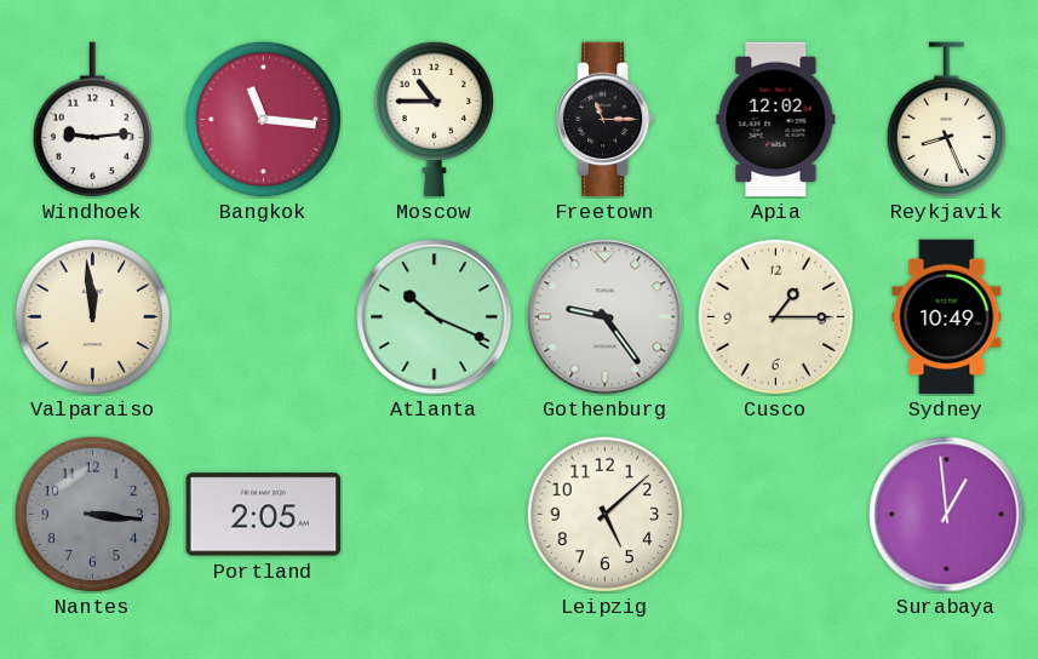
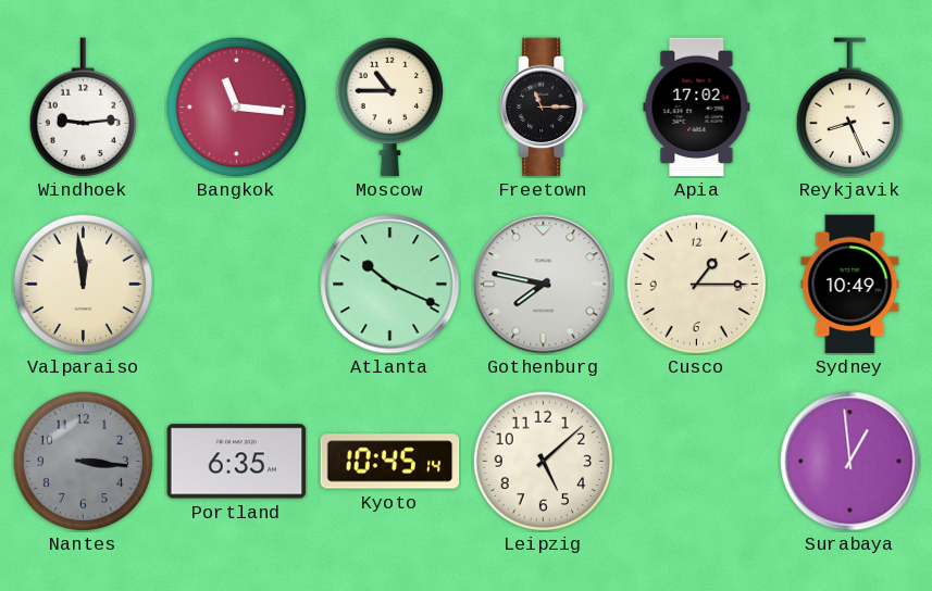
Apia: 12:02 -> 17:02 (697, 108)
Gothenburg: 9:24 -> 7:47 (544, 285)
Portland: 2:05 -> 6:35 (237, 462)
Kyoto: none -> 10:45 (390, 462)
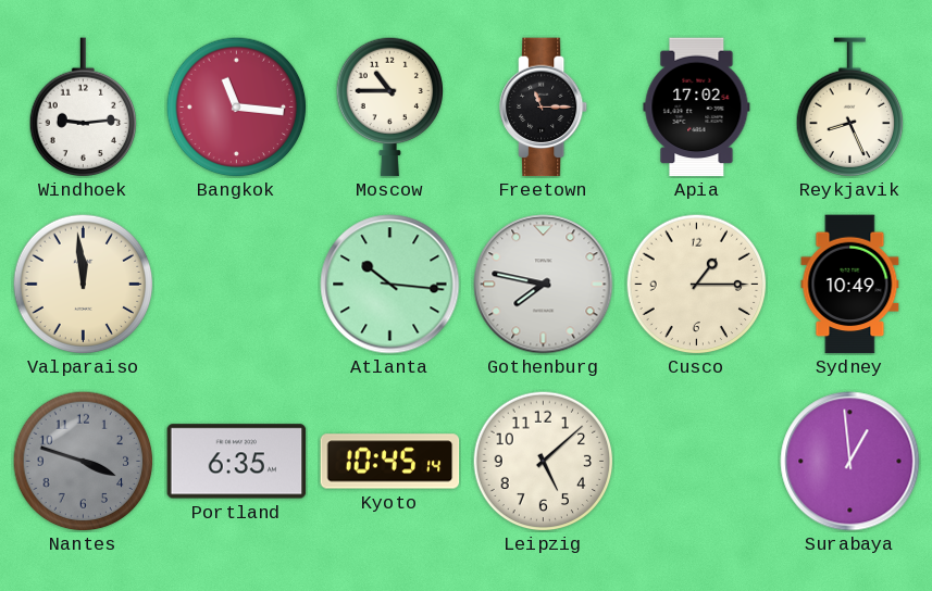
Atlanta: 10:19 -> 10:16 (390, 285)
Nantes: 3:16 -> 3:48 (83, 461)
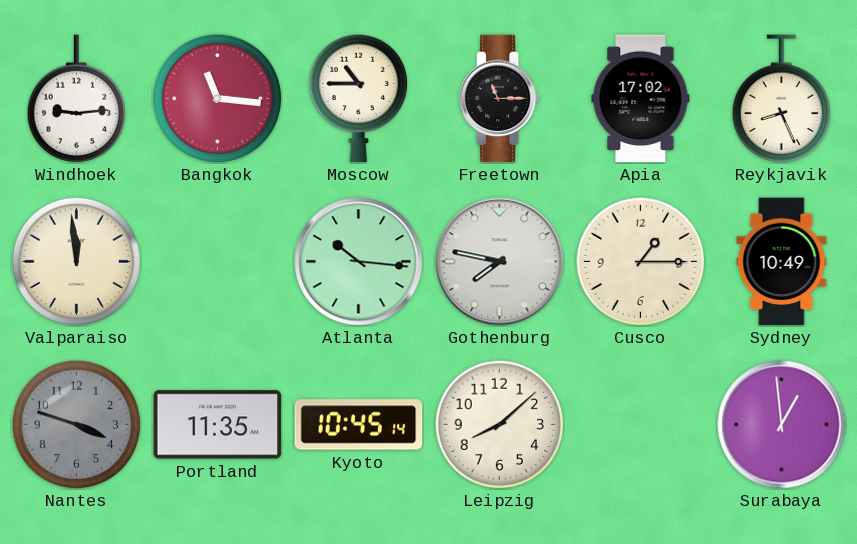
Portland: 6:35 -> 11:35 (218, 425)
Leipzig: 5:08 -> 8:08 (499, 424)
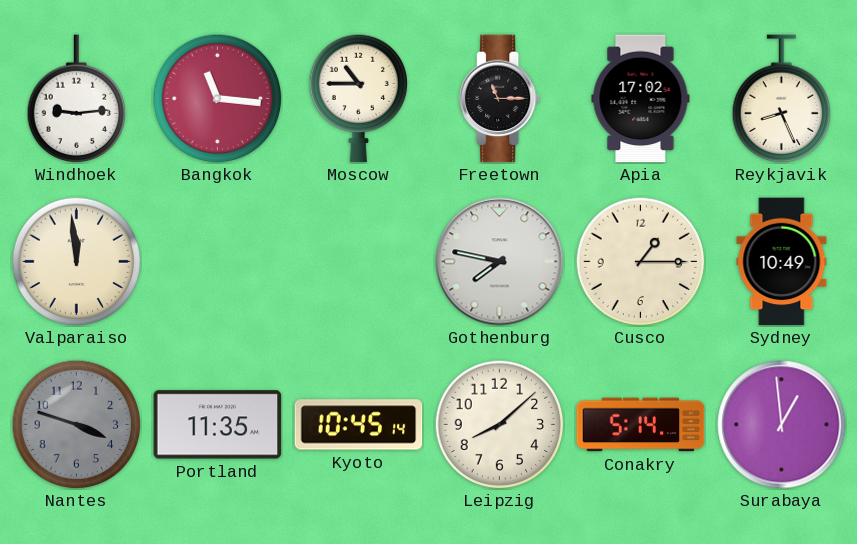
Atlanta: 10:16 -> none (359, 262)
Conakry: none -> 5:14 (641, 425)
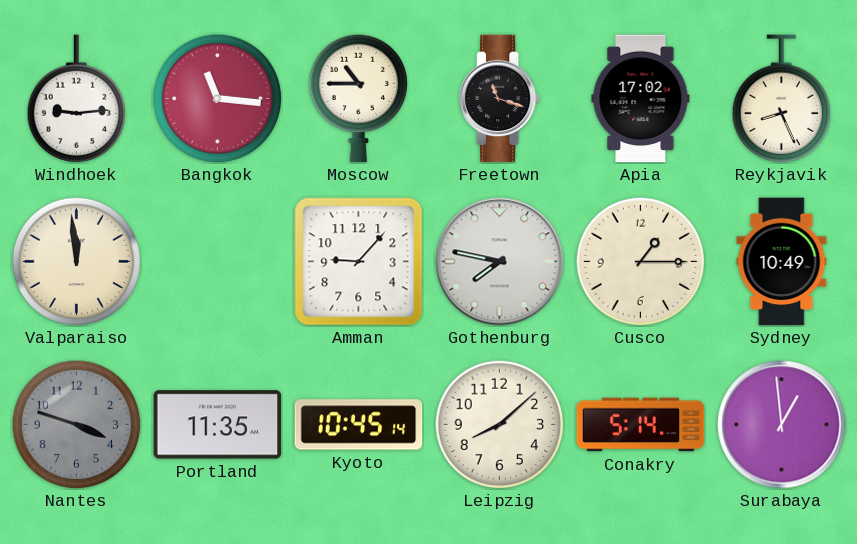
Freetown: 11:15 -> 11:18 (501, 99)
Amman: none -> 9:07 (359, 262)
